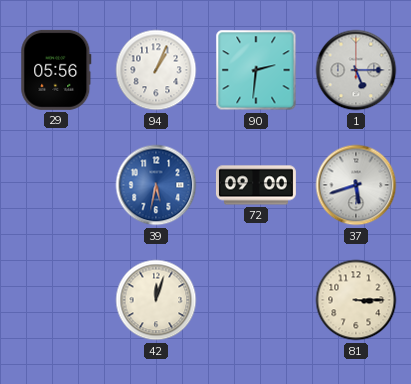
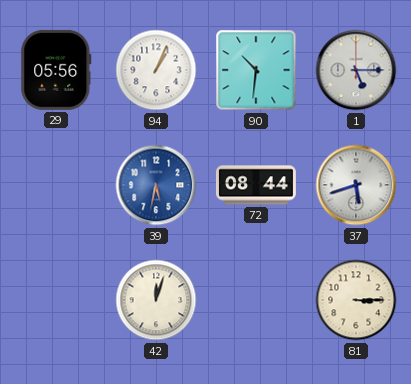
90: 2:31 -> 10:31 (256, 70)
72: 09:00 -> 08:44 (256, 185)
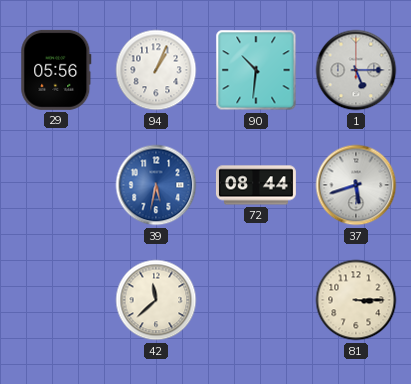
42: 12:03 -> 11:38 (156, 300)
